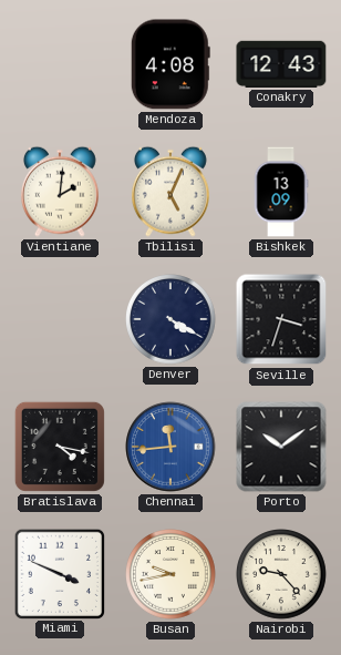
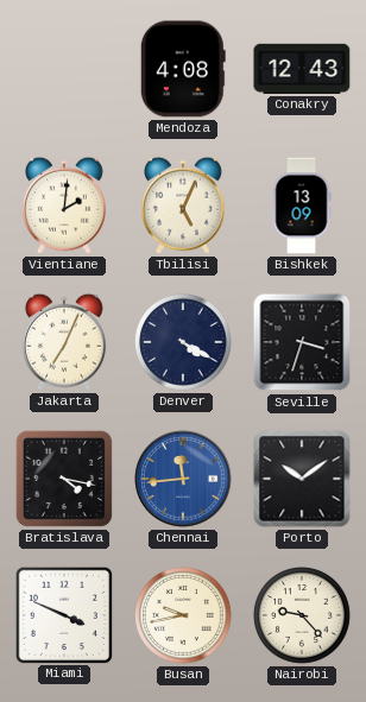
Jakarta: none -> 7:04 (64, 342)
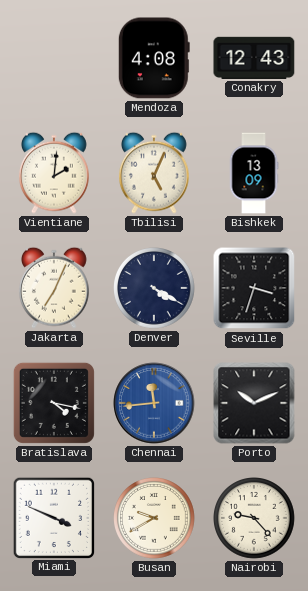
Porto: 10:09 -> 10:11 (254, 403)
Busan: 9:43 -> 9:40 (155, 519)
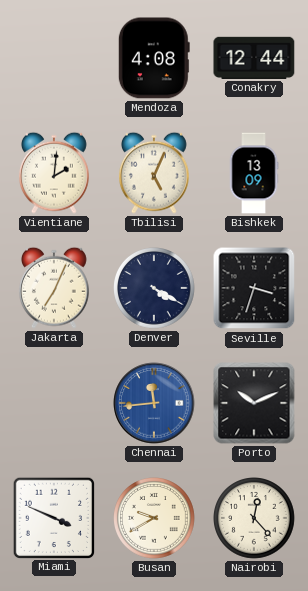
Conakry: 12:43 -> 12:44 (254, 58)
Bratislava: 4:17 -> none (54, 403)
Nairobi: 9:23 -> 12:23 (255, 519)
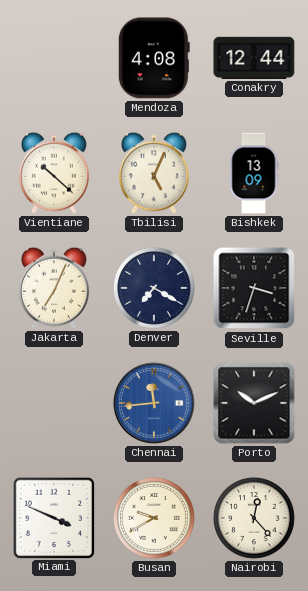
Vientiane: 2:01 -> 10:22 (54, 173)
Denver: 4:20 -> 7:20 (155, 289)
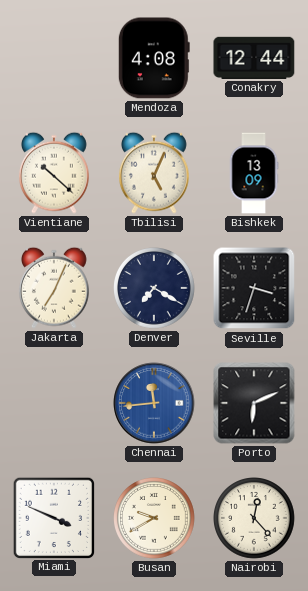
Porto: 10:11 -> 6:11 (254, 403)
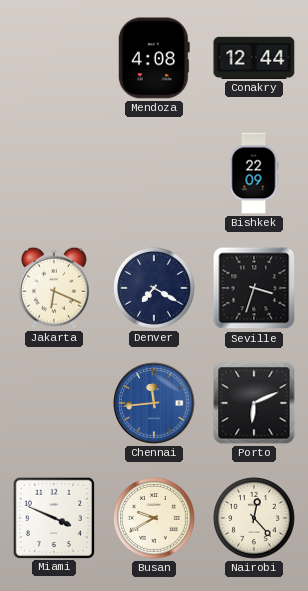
Vientiane: 10:22 -> none (54, 173)
Tbilisi: 5:04 -> none (154, 173)
Bishkek: 13:09 -> 22:09 (254, 173)
Jakarta: 7:04 -> 6:19 (54, 288)
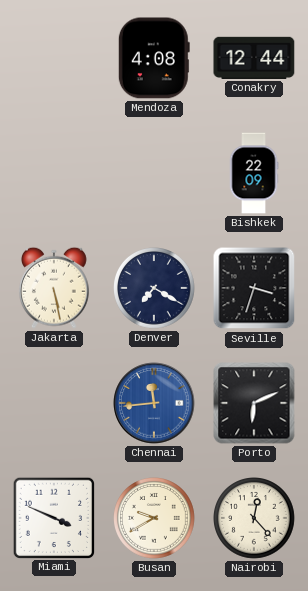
Jakarta: 6:19 -> 5:28 (54, 288)
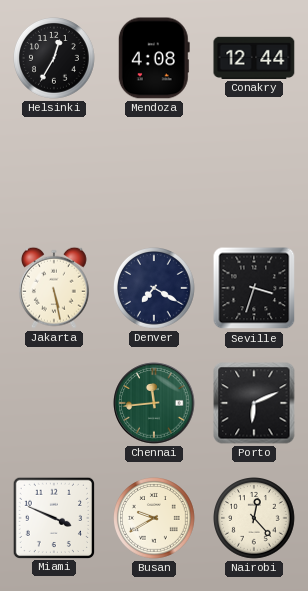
Helsinki: none -> 12:35 (55, 59)
Bishkek: 22:09 -> none (254, 173)
Chennai dial: blue -> green (154, 403)
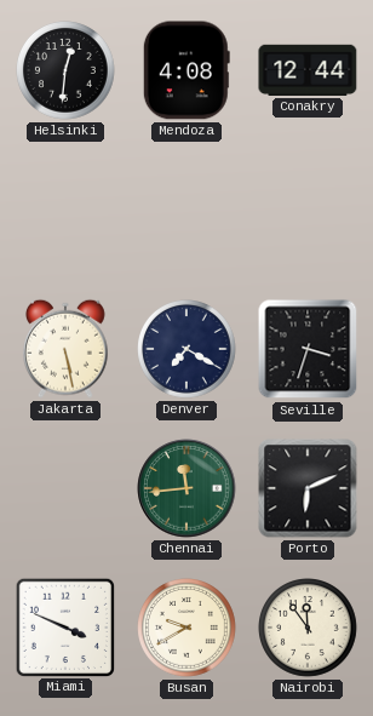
Helsinki: 12:35 -> 12:31 (67, 71)
Nairobi: 12:23 -> 11:54 (309, 629)
